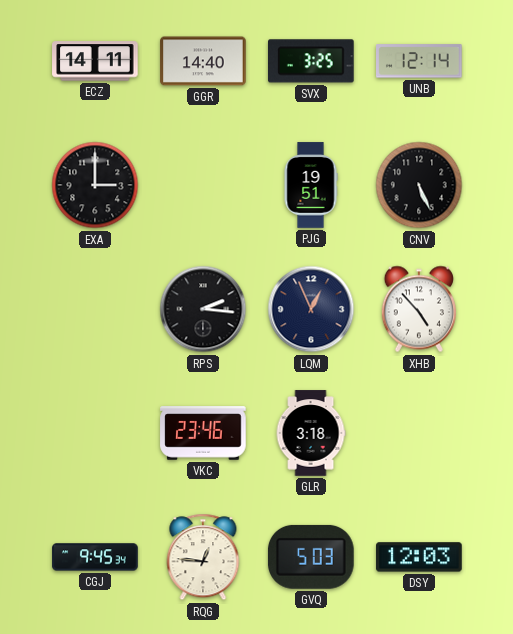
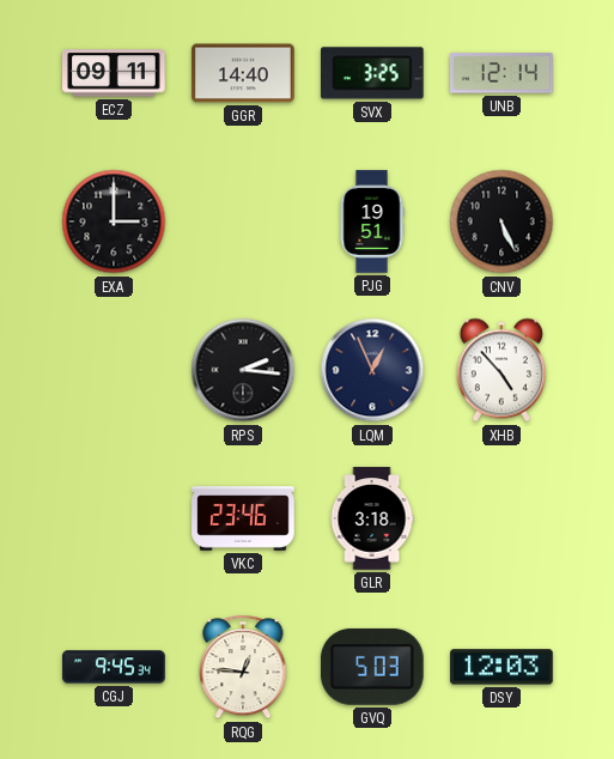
ECZ: 14:11 -> 09:11 (114, 73)
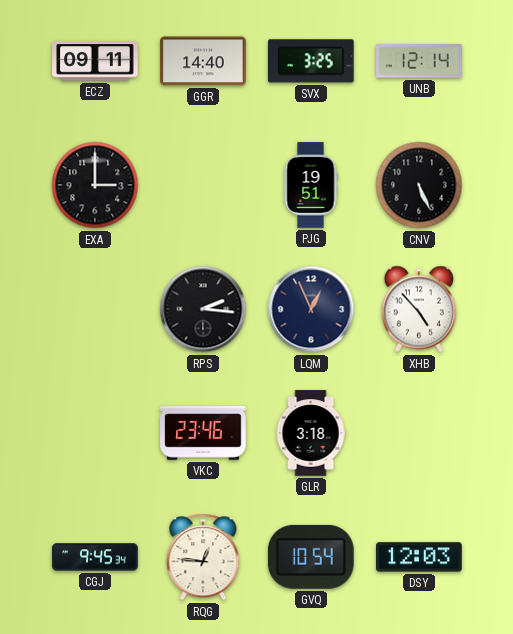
GVQ: 5:03 -> 10:54 (311, 557)
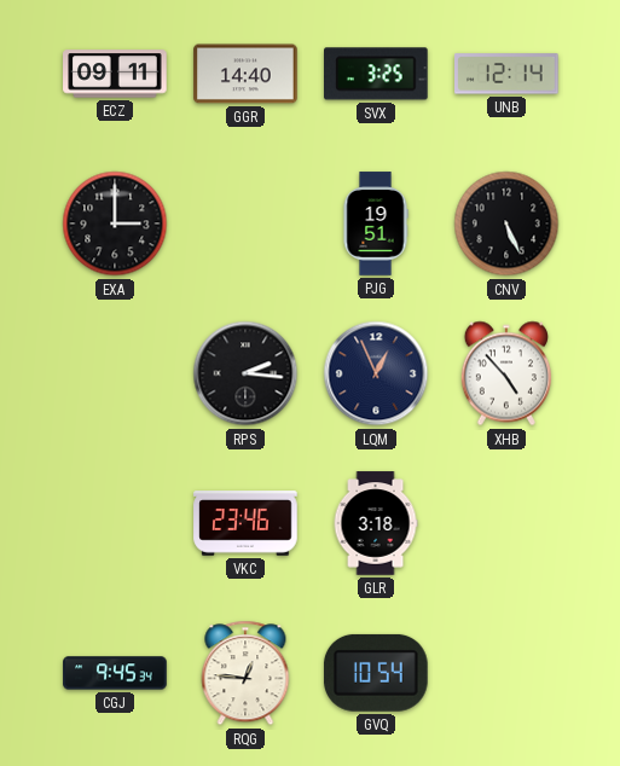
DSY: 12:03 -> none (419, 557)
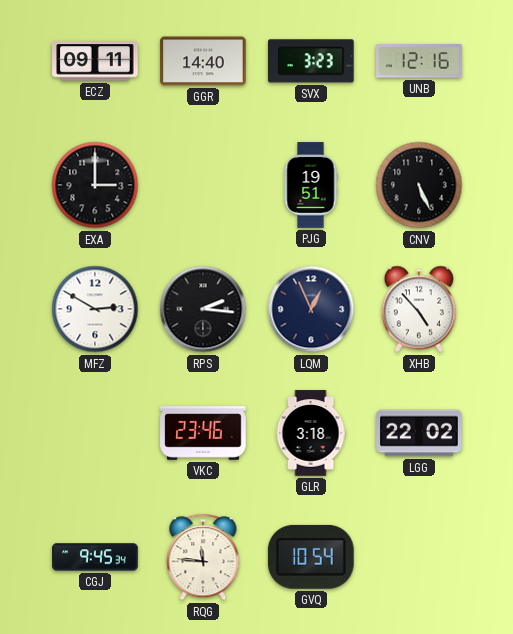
SVX: 3:25 -> 3:23 (312, 61)
UNB: 12:14 -> 12:16 (420, 61)
MFZ: none -> 2:50 (95, 309)
LGG: none -> 22:02 (419, 433)
RQG: 12:46 -> 11:46 (203, 557)
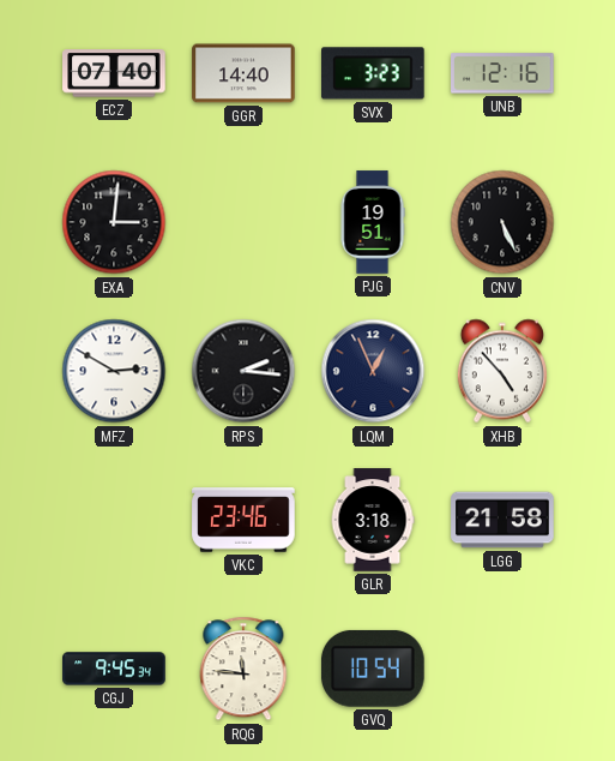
ECZ: 09:11 -> 07:40 (114, 73)
EXA: 3:00 -> 3:01 (114, 222)
LGG: 22:02 -> 21:58 (502, 520)
